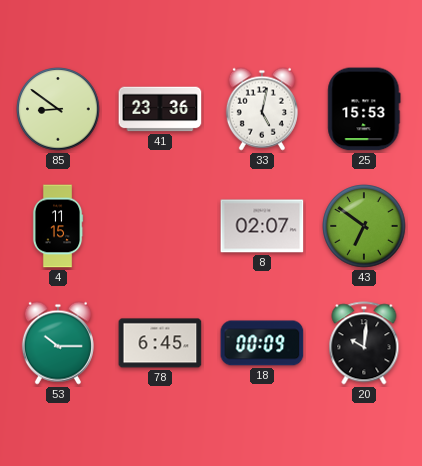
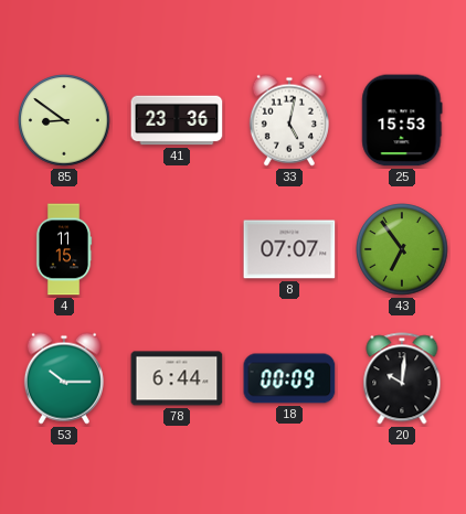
8: 02:07 -> 07:07 (289, 249)
43: 6:51 -> 6:54 (402, 249)
78: 6:45 -> 6:44 (177, 378)
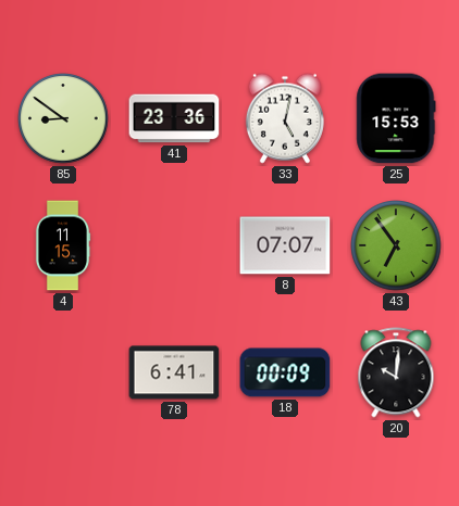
53: 10:15 -> none (64, 378)
78: 6:44 -> 6:41 (174, 372)
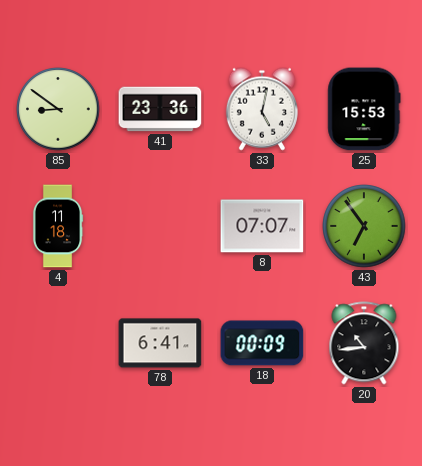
4: 11:15 -> 11:18 (58, 226)
20: 10:01 -> 10:44 (364, 343)
